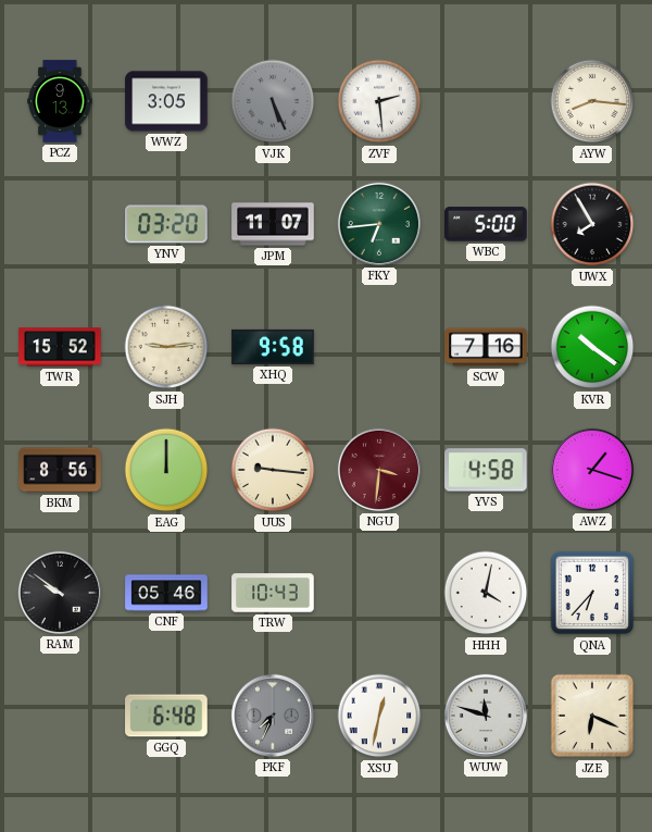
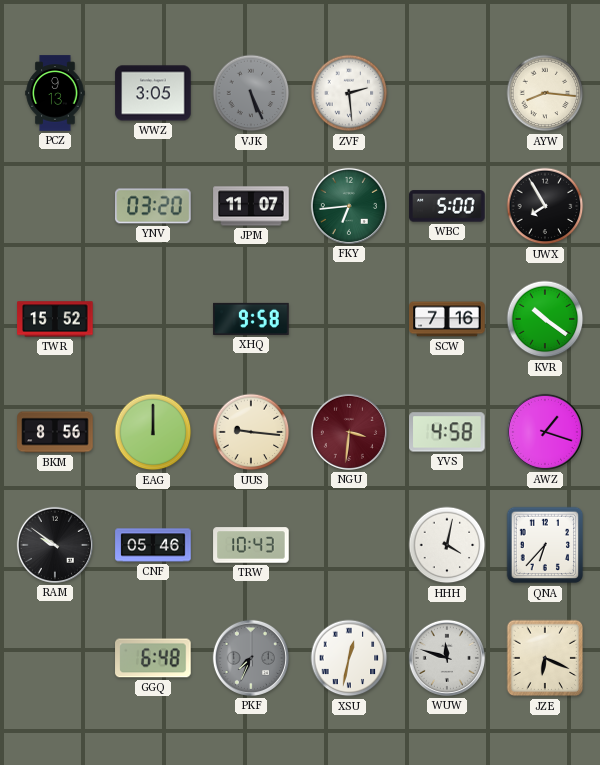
SJH: 9:14 -> none (166, 347)
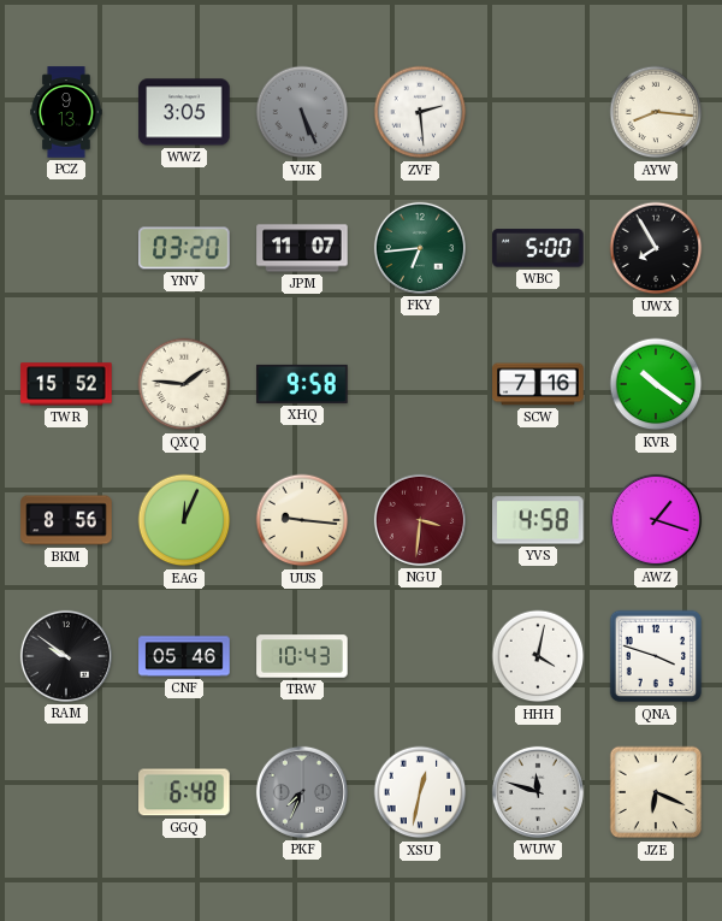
QXQ: none -> 1:46 (184, 384)
EAG: 12:00 -> 12:04 (184, 520)
QNA: 6:37 -> 3:48 (656, 656)
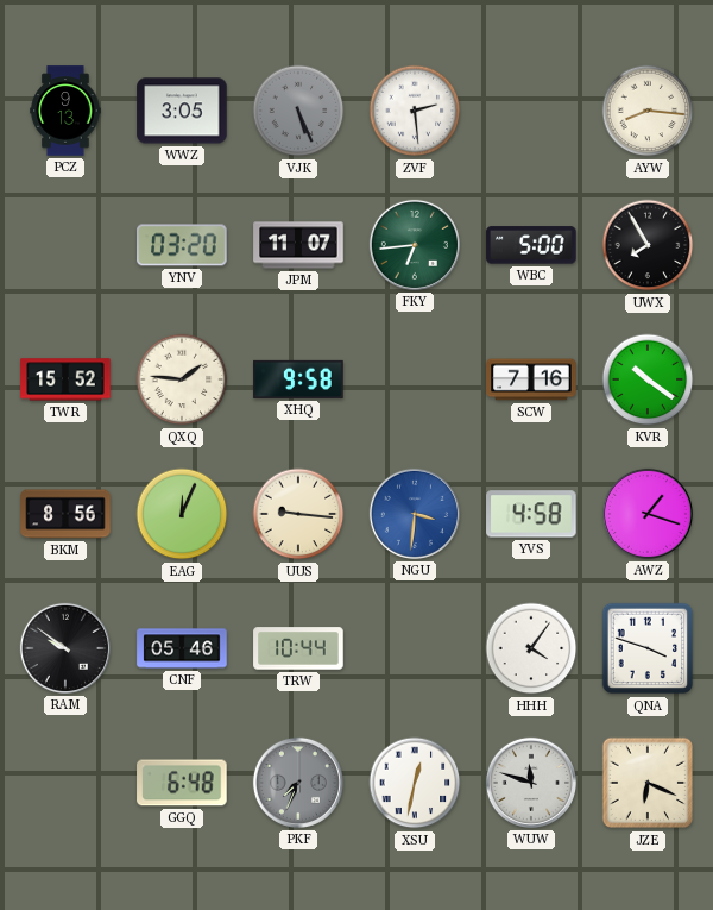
NGU dial: burgundy -> blue (415, 514)
TRW: 10:43 -> 10:44 (298, 648)
HHH: 4:02 -> 4:06 (531, 648)
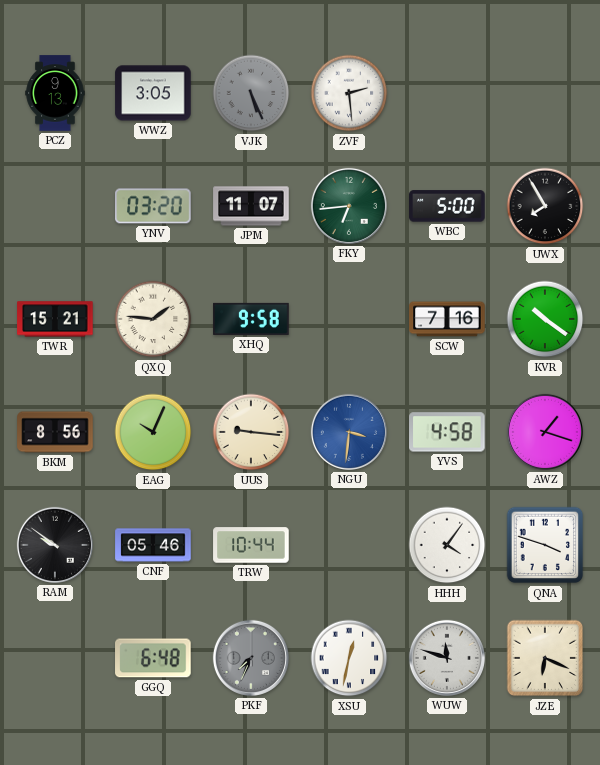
AYW: 8:16 -> none (648, 111)
TWR: 15:52 -> 15:21 (55, 319)
EAG: 12:04 -> 10:04 (153, 432)
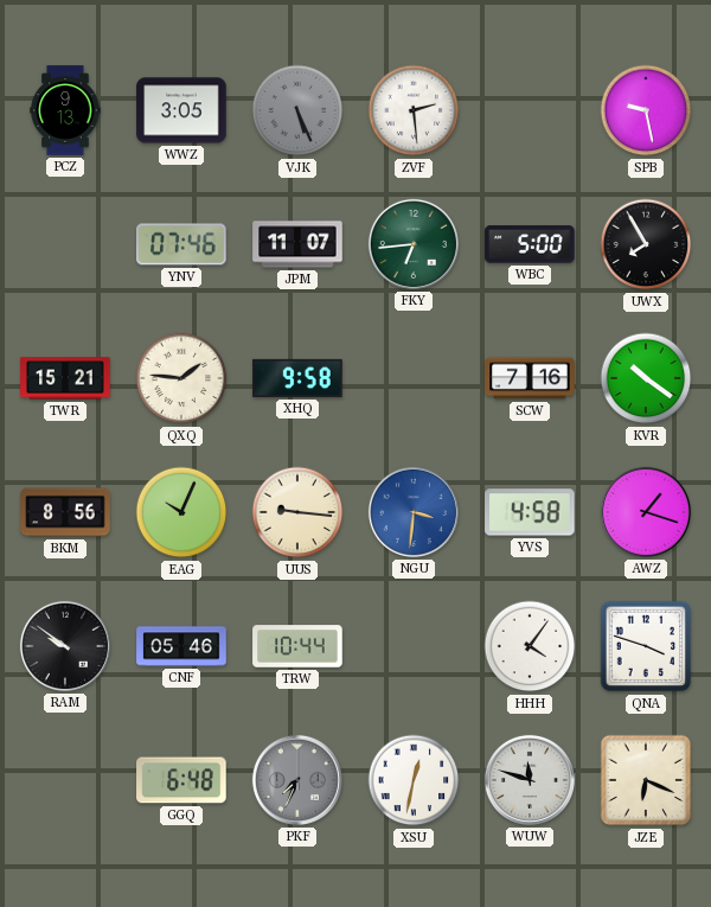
SPB: none -> 9:28 (646, 110)
YNV: 03:20 -> 07:46 (181, 244)
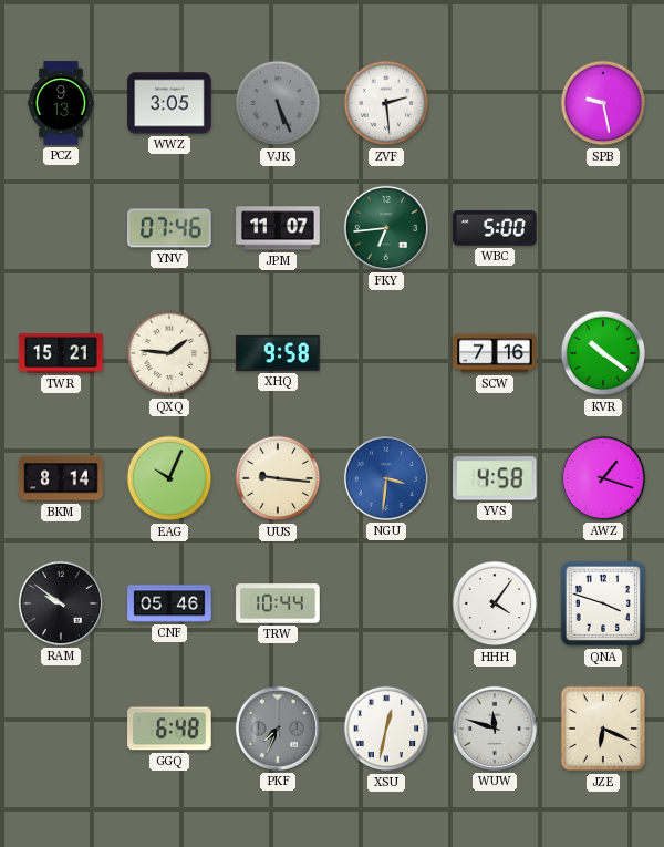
UWX: 7:55 -> none (646, 244)
BKM: 8:56 -> 8:14 (61, 478)
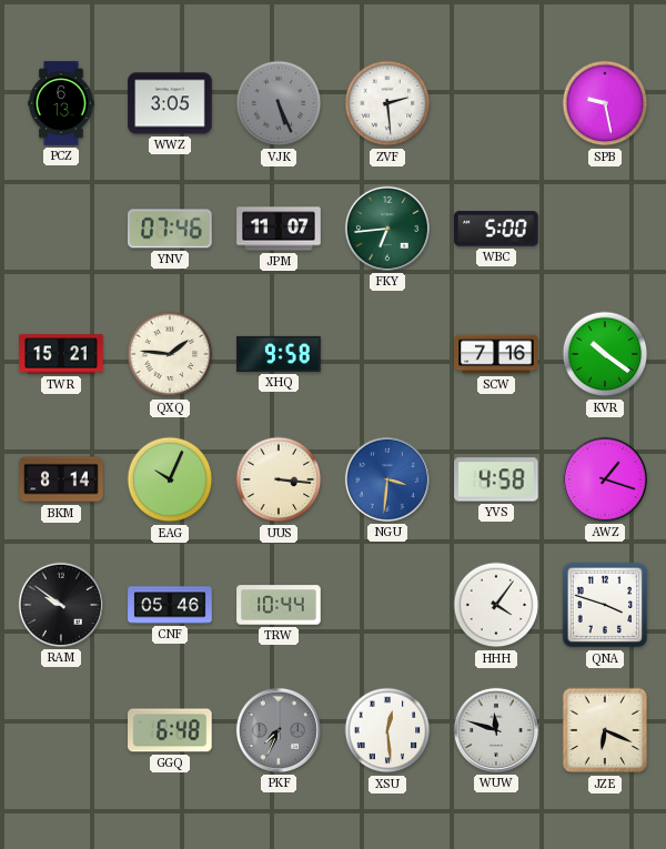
PCZ: 9:13 -> 6:13 (61, 103)
UUS: 9:16 -> 3:16 (279, 479)
XSU: 12:32 -> 12:29 (387, 730)
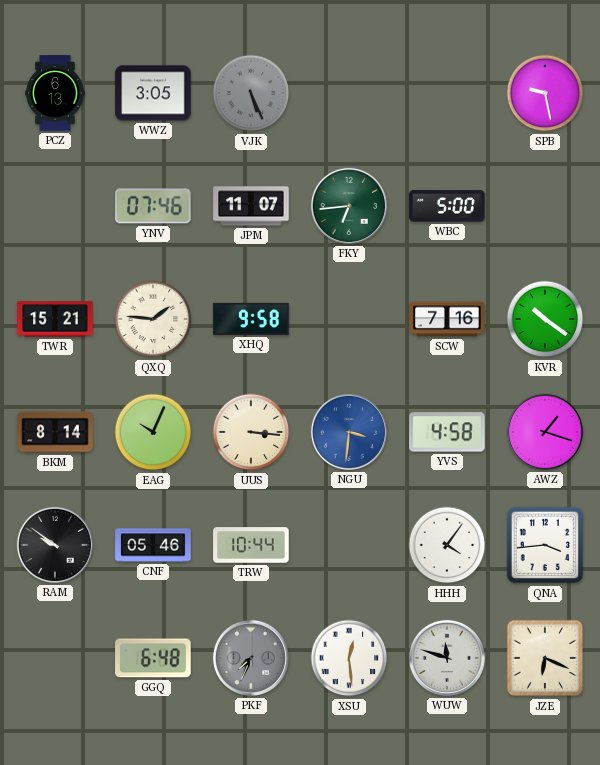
ZVF: 2:29 -> none (387, 103)
QNA: 3:48 -> 3:44 (545, 545)
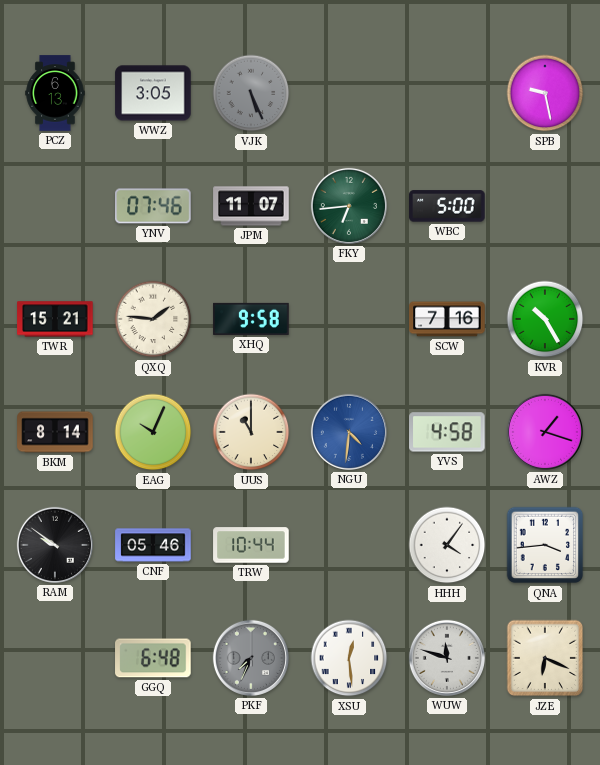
KVR: 10:21 -> 10:25 (545, 319)
UUS: 3:16 -> 11:00 (251, 432)
NGU: 3:31 -> 4:31 (349, 432)
